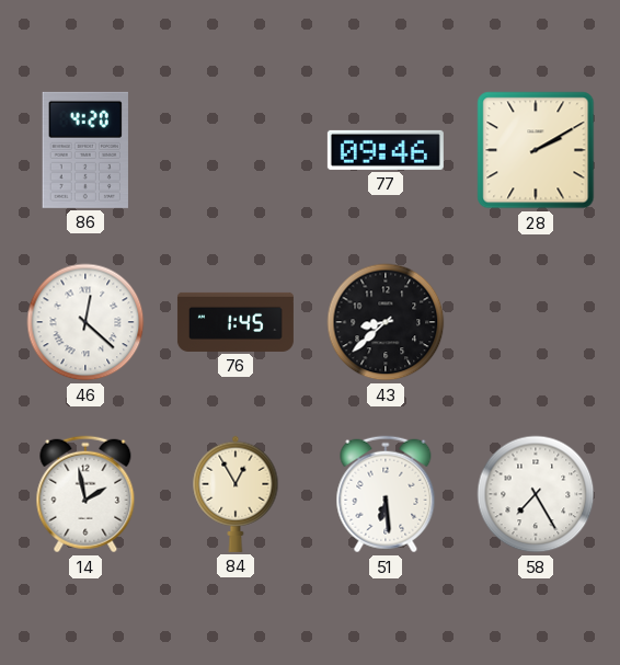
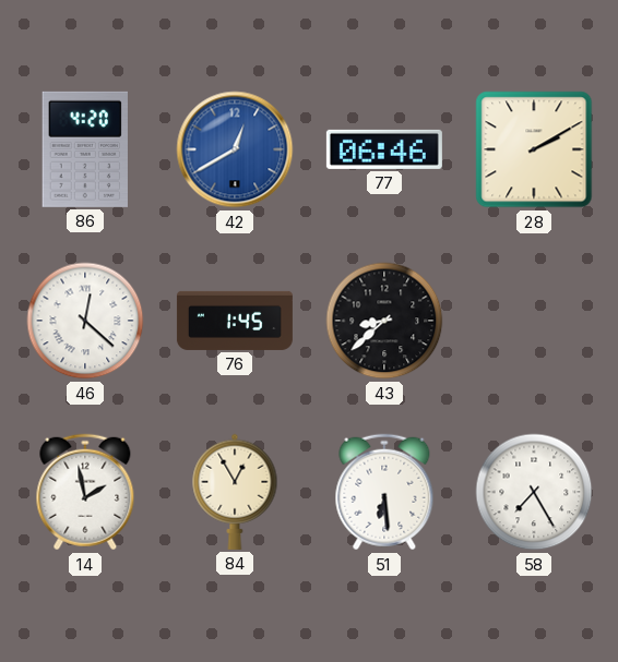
42: none -> 12:40 (235, 149)
77: 09:46 -> 06:46 (384, 149)
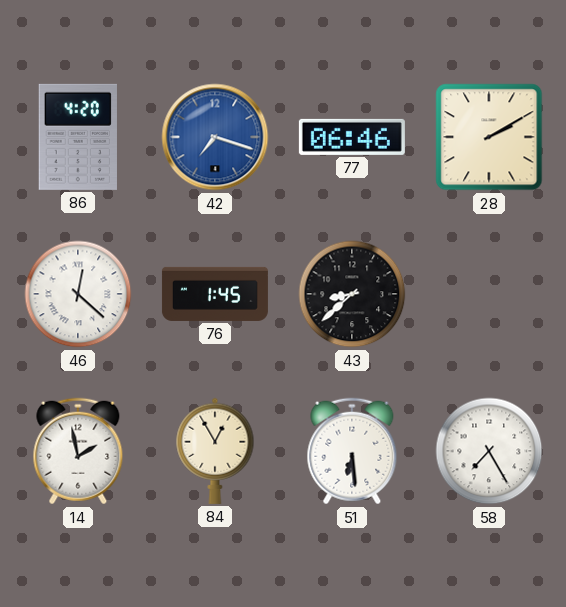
42: 12:40 -> 7:18 (215, 137)
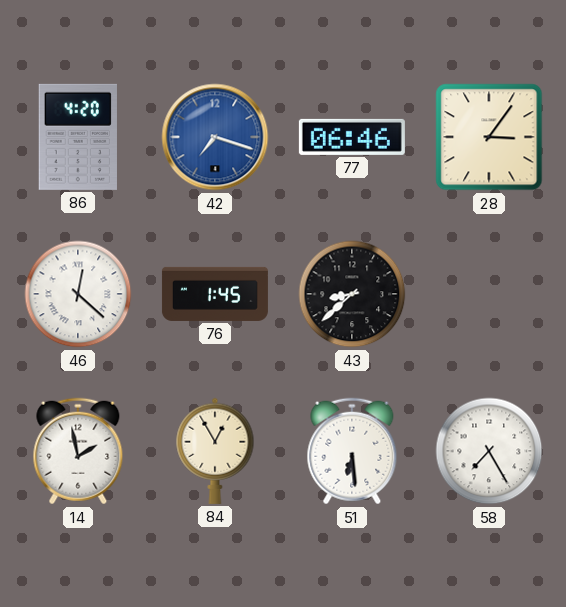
28: 2:10 -> 3:06 (489, 137)
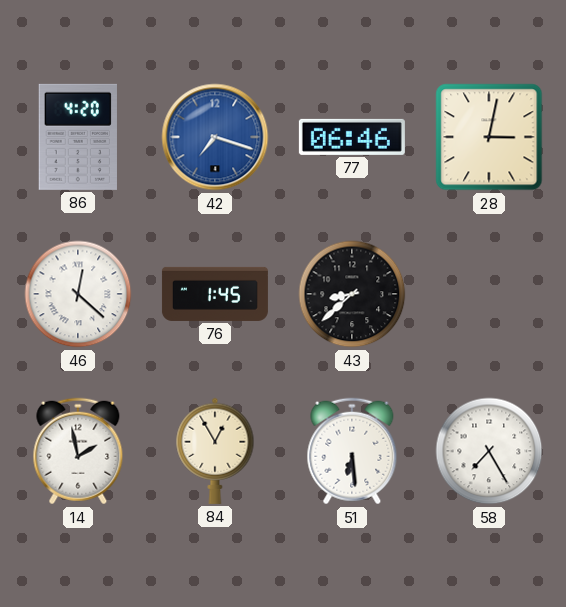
28: 3:06 -> 3:02 (489, 137)
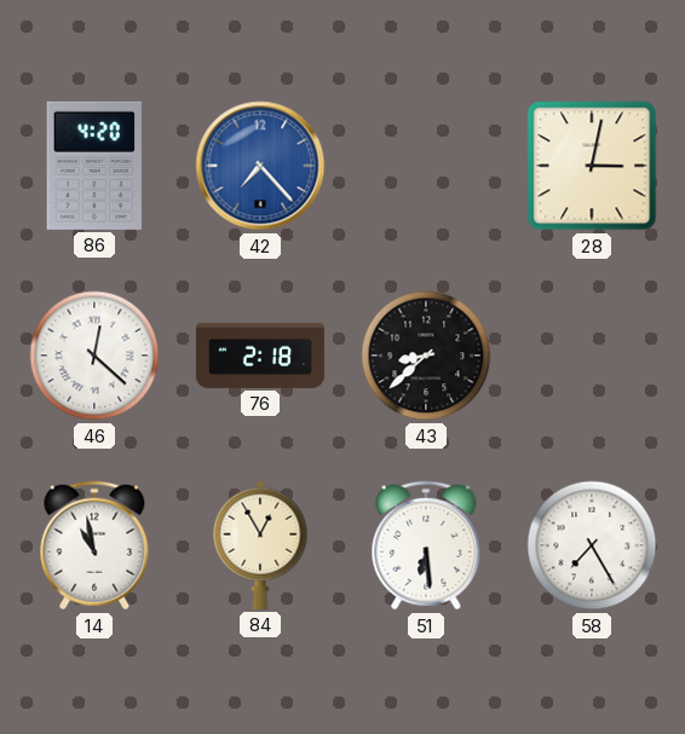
42: 7:18 -> 7:23 (260, 166)
77: 06:46 -> none (352, 137)
76: 1:45 -> 2:18 (260, 356)
14: 1:58 -> 10:58 (94, 545)
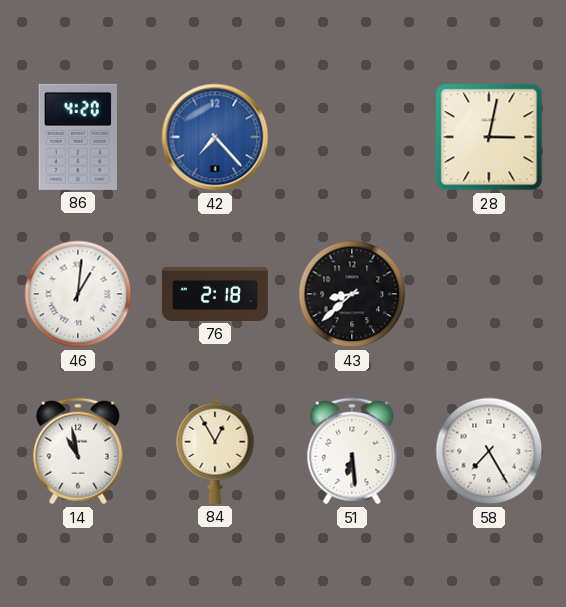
46: 12:22 -> 1:01 (78, 294)
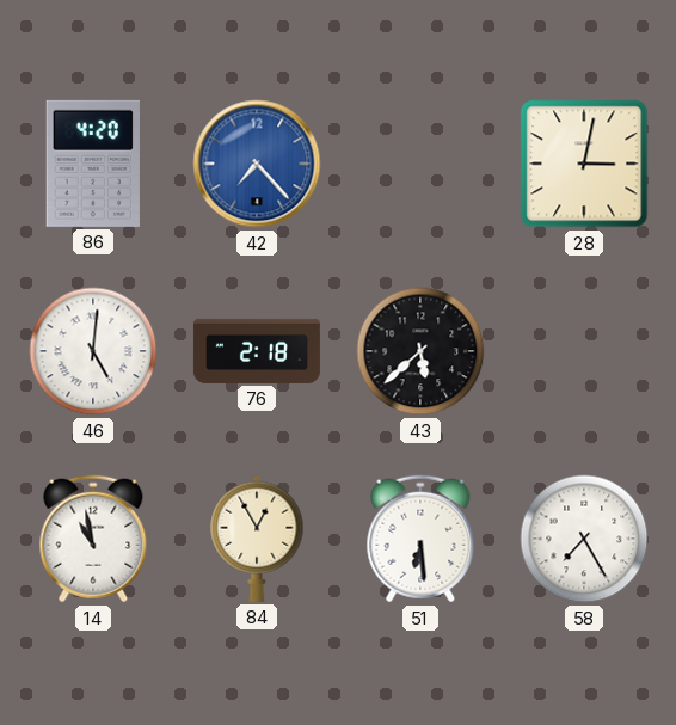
46: 1:01 -> 5:01 (93, 351)
43: 8:38 -> 5:38 (420, 351)
